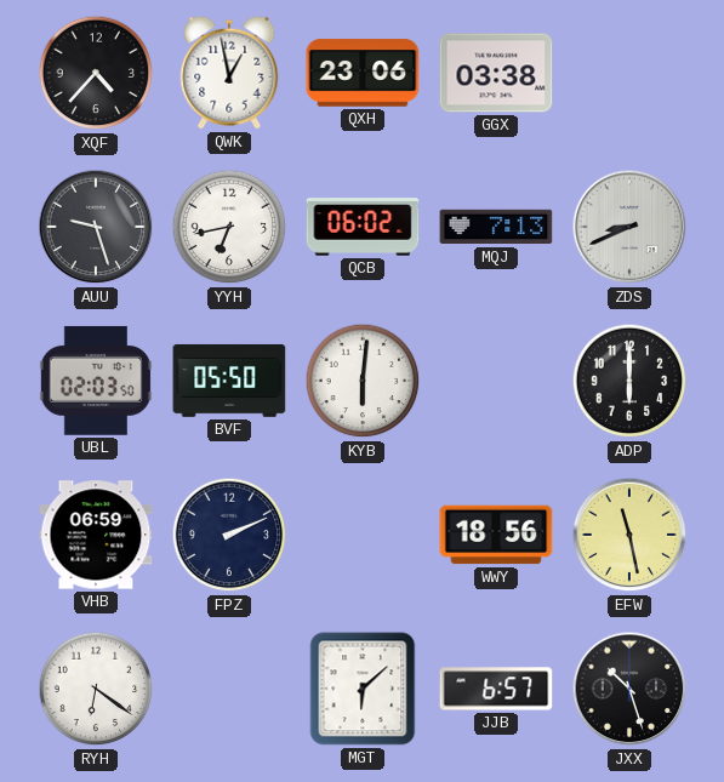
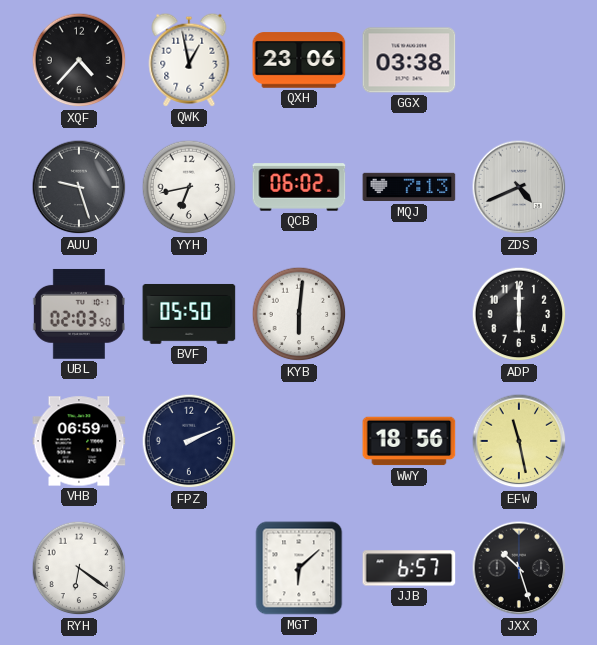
ZDS: 8:41 -> 4:41 (519, 187)
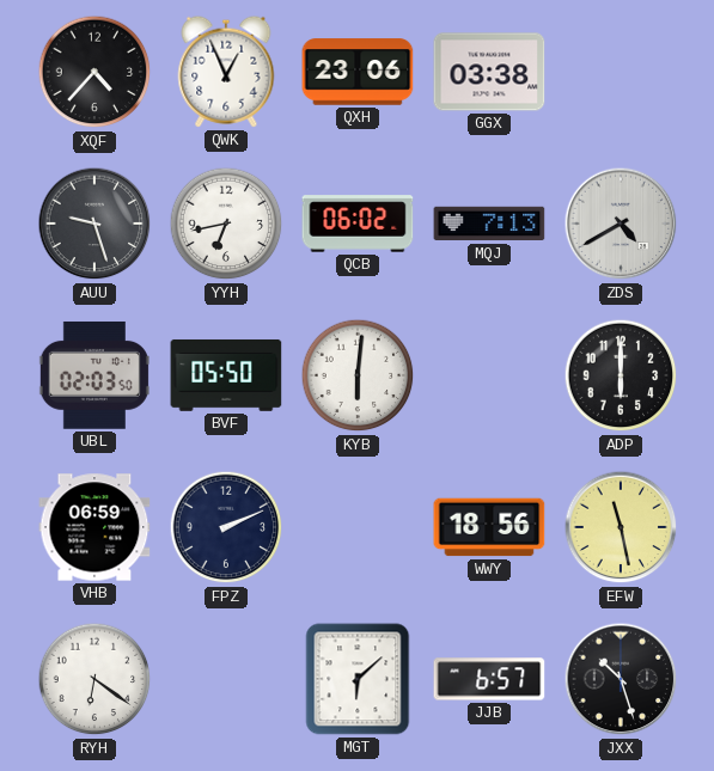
QWK: 12:58 -> 12:56 (226, 72)
ZDS: 4:41 -> 4:40 (621, 224)
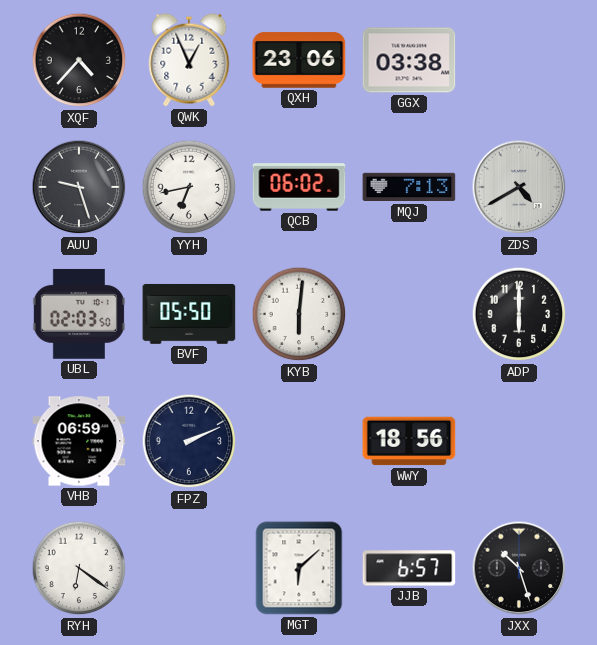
EFW: 11:28 -> none (621, 527)
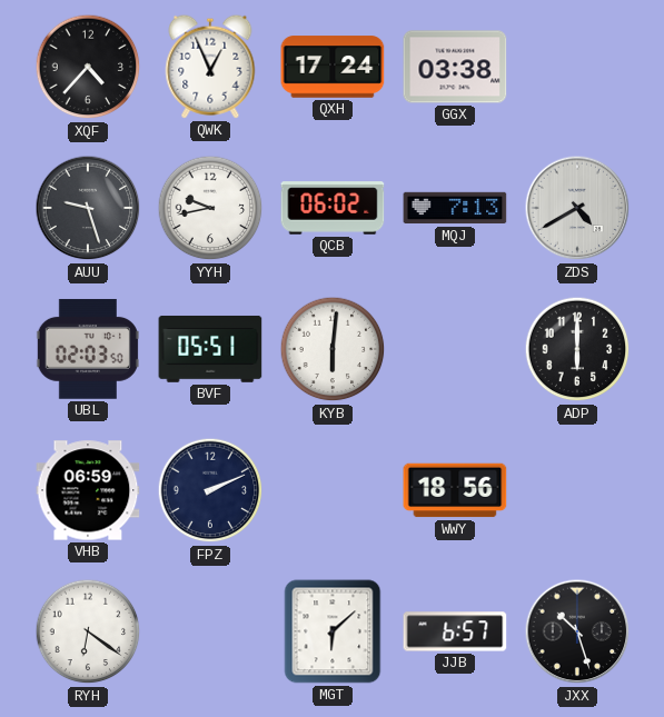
QXH: 23:06 -> 17:24 (333, 67)
YYH: 6:43 -> 9:43 (210, 208)
BVF: 05:50 -> 05:51 (210, 349)
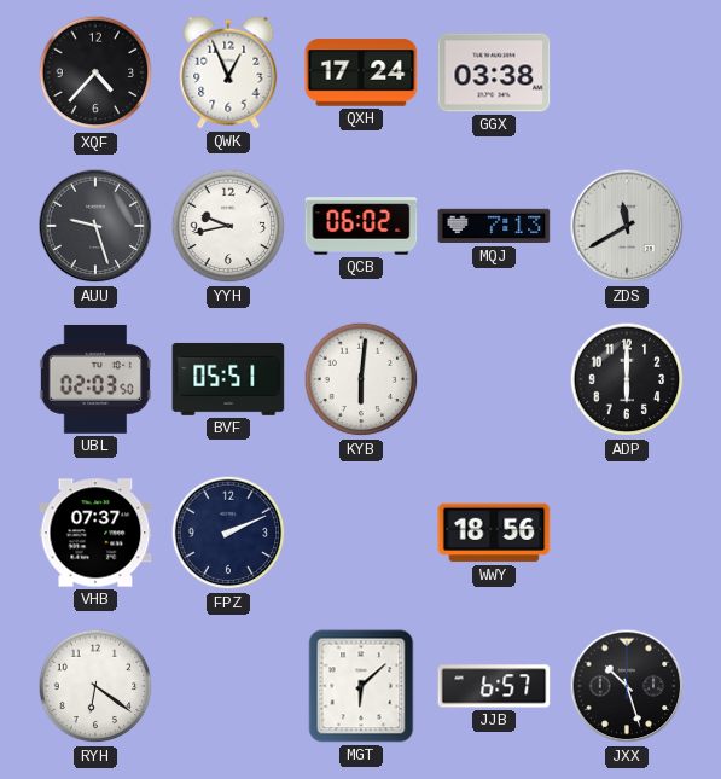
ZDS: 4:40 -> 11:40 (627, 226)
VHB: 06:59 -> 07:37 (95, 533)
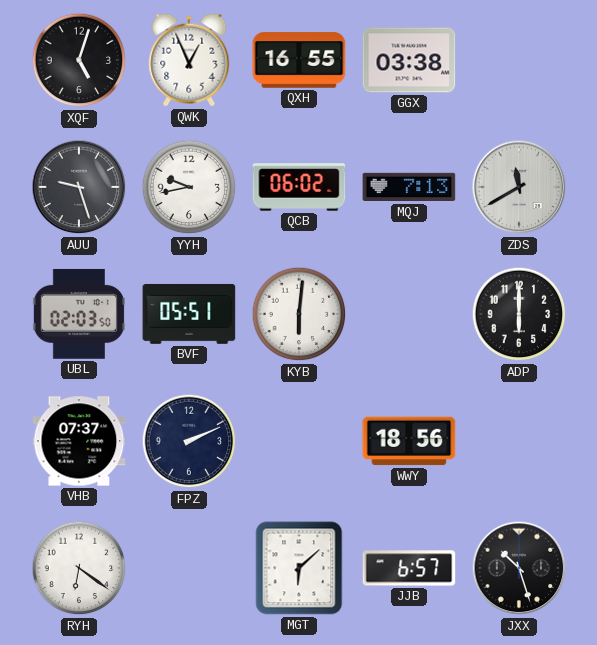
XQF: 4:37 -> 5:03 (79, 60)
QXH: 17:24 -> 16:55 (299, 60)
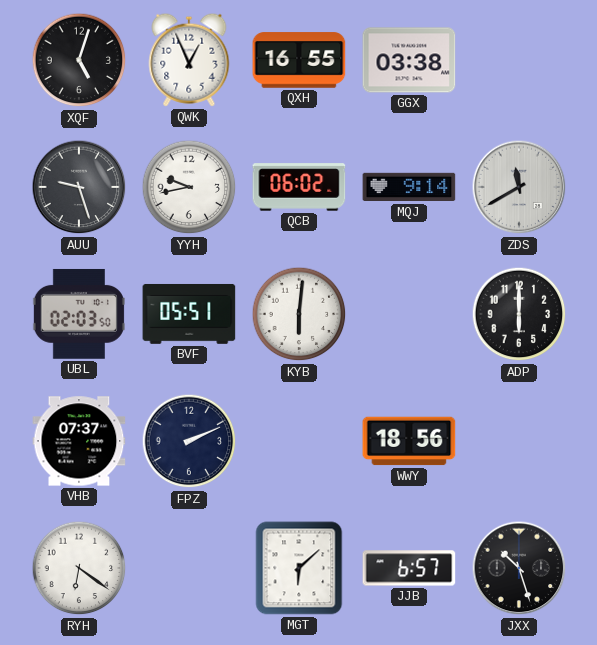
MQJ: 7:13 -> 9:14 (409, 187)
